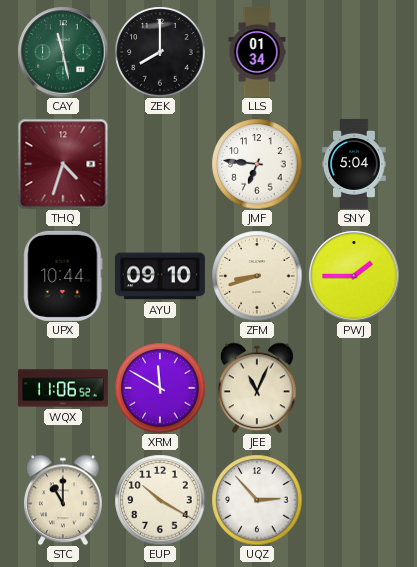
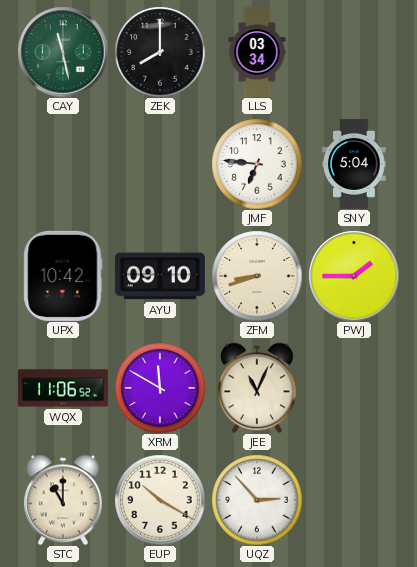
LLS: 01:34 -> 03:34 (257, 52)
THQ: 4:33 -> none (63, 164)
UPX: 10:44 -> 10:42 (63, 276)
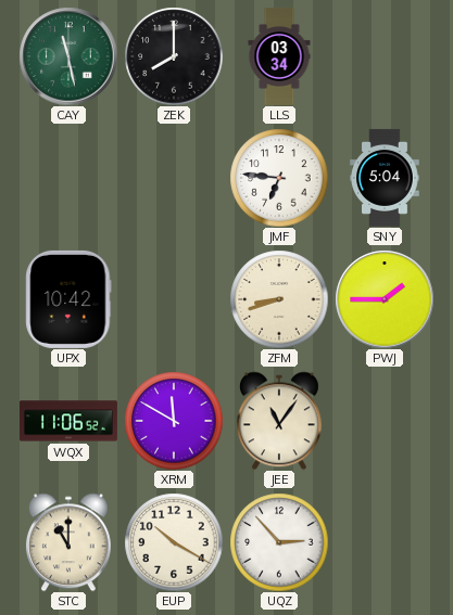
AYU: 09:10 -> none (160, 276)
JEE: 11:04 -> 11:06 (279, 421)
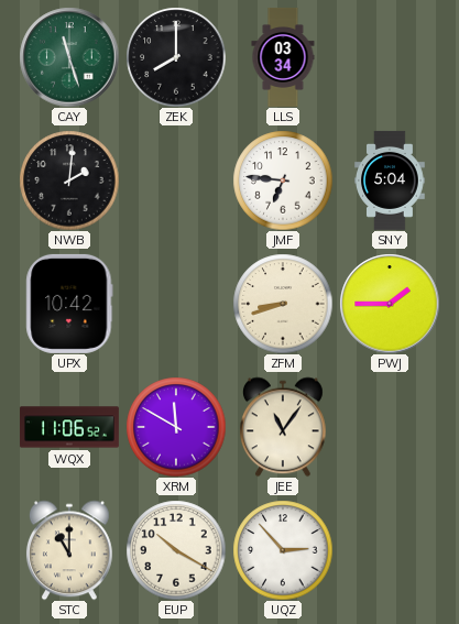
CAY: 11:28 -> 11:27 (69, 57)
NWB: none -> 2:01 (69, 180)
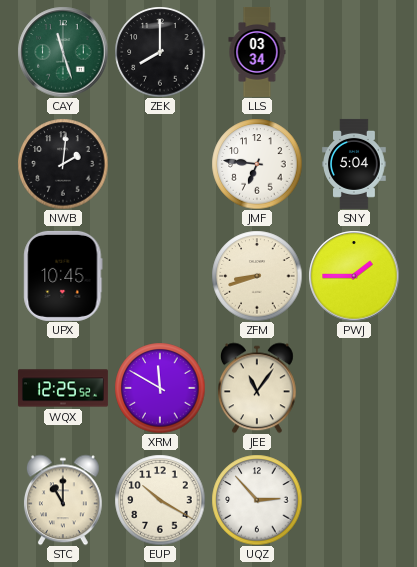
UPX: 10:42 -> 10:45 (63, 276)
WQX: 11:06 -> 12:25 (63, 388)
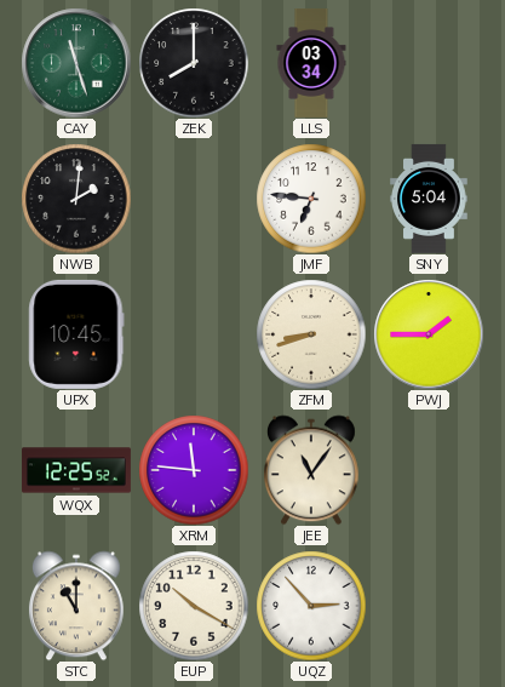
XRM: 11:50 -> 11:46 (194, 470)
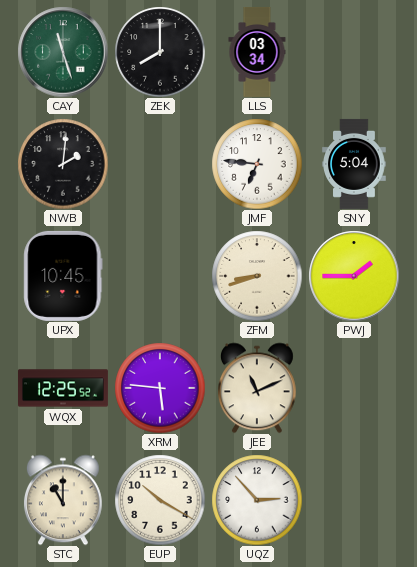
XRM: 11:46 -> 5:46 (160, 388)
JEE: 11:06 -> 11:11 (257, 388)
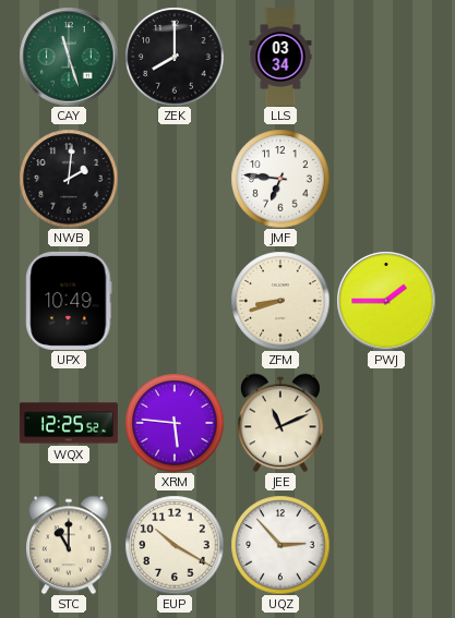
SNY: 5:04 -> none (354, 164)
UPX: 10:45 -> 10:49 (69, 301)
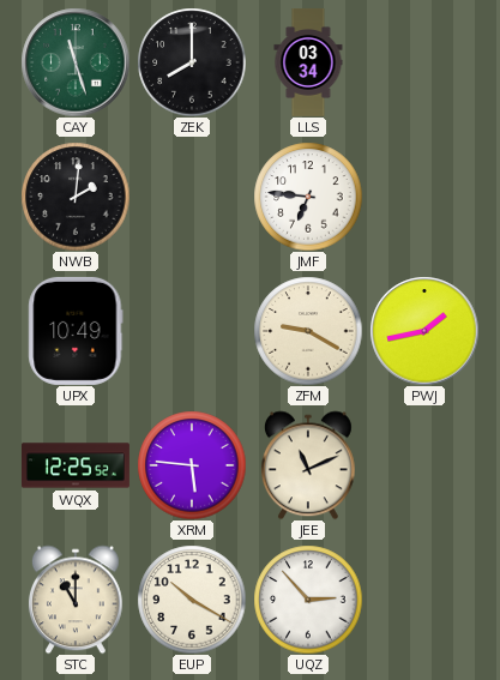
ZFM: 8:42 -> 9:20 (308, 331)
PWJ: 1:45 -> 1:43 (424, 331)
